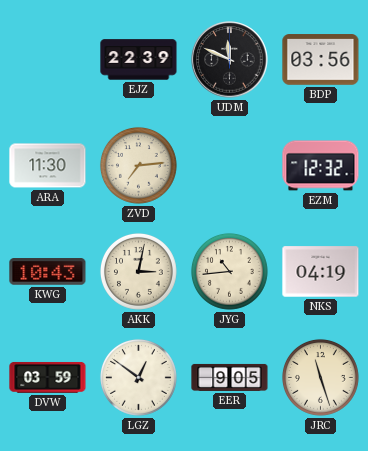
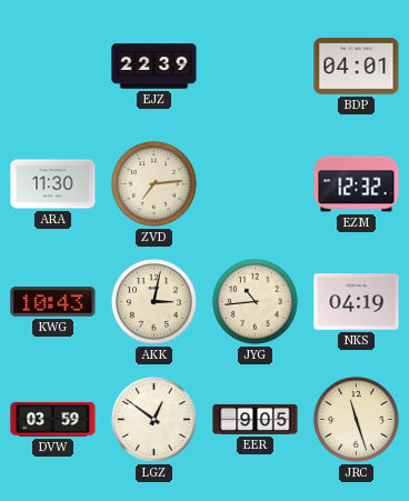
UDM: 11:49 -> none (230, 60)
BDP: 03:56 -> 04:01 (357, 67)
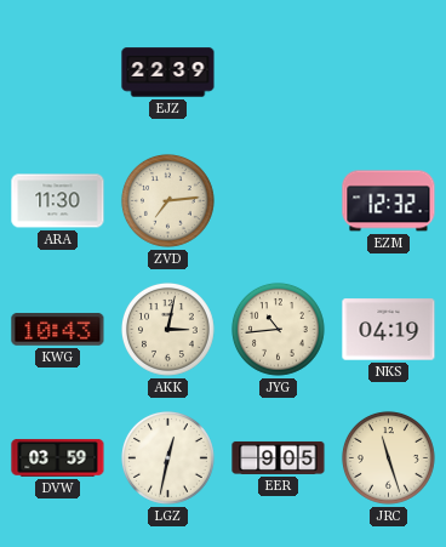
BDP: 04:01 -> none (357, 67)
LGZ: 12:51 -> 12:32 (167, 457)
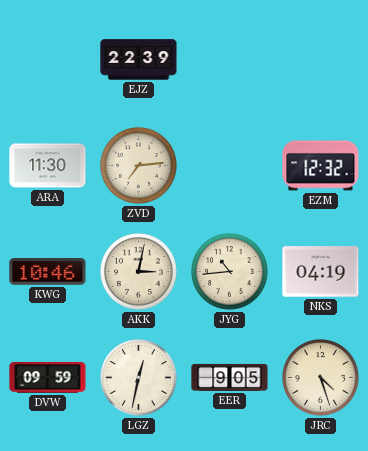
KWG: 10:43 -> 10:46 (48, 272)
DVW: 03:59 -> 09:59 (48, 378)
JRC: 11:27 -> 4:27 (320, 377)
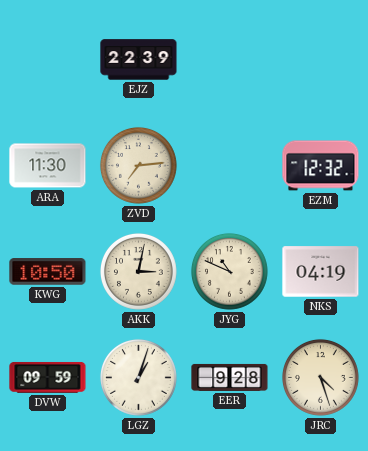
KWG: 10:46 -> 10:50 (48, 272)
JYG: 10:44 -> 10:49 (229, 271)
LGZ: 12:32 -> 1:03 (138, 377)
EER: 9:05 -> 9:28 (230, 377)
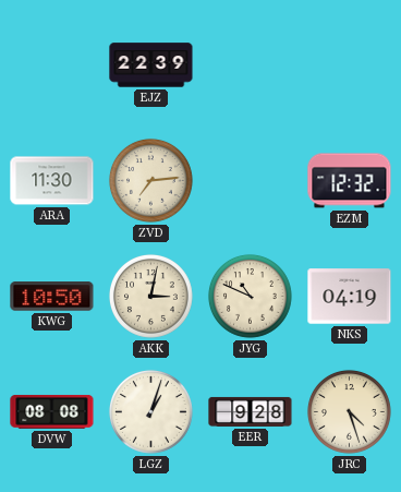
DVW: 09:59 -> 08:08 (52, 412)
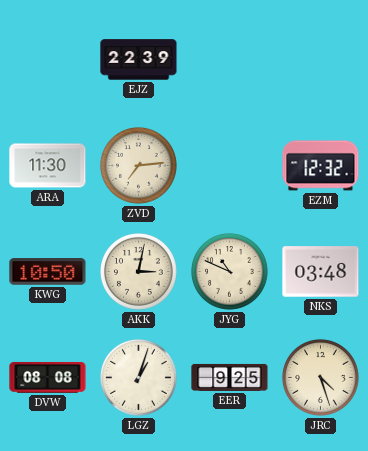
NKS: 04:19 -> 03:48 (321, 272)
EER: 9:28 -> 9:25 (230, 377)
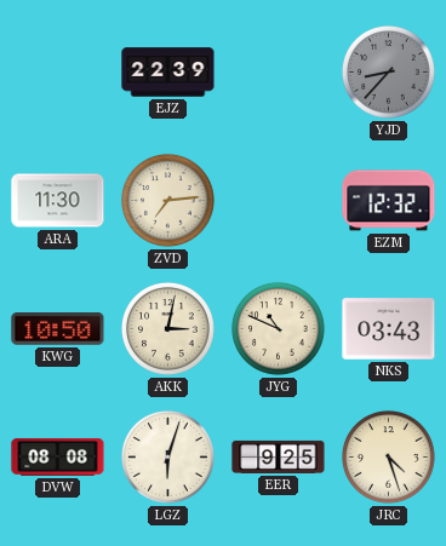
YJD: none -> 8:37 (388, 71)
NKS: 03:48 -> 03:43 (389, 329)
LGZ: 1:03 -> 6:03 (167, 456)
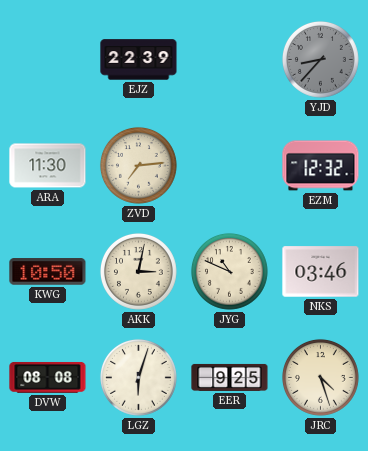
NKS: 03:43 -> 03:46 (321, 272)
